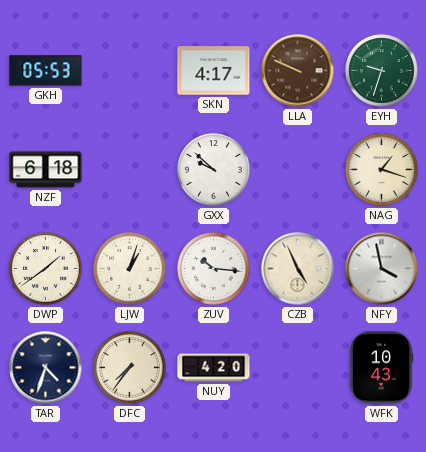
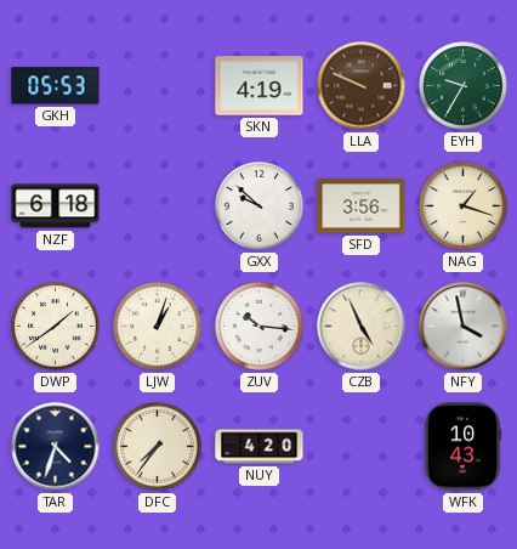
SKN: 4:17 -> 4:19 (260, 86)
EYH: 9:33 -> 9:35 (464, 86)
SFD: none -> 3:56 (362, 206)
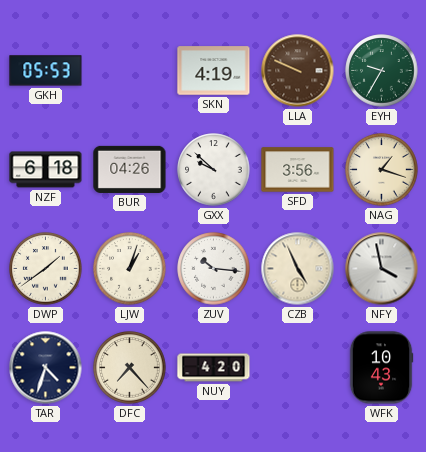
BUR: none -> 04:26 (130, 169)
DFC: 7:36 -> 7:23 (130, 368)
